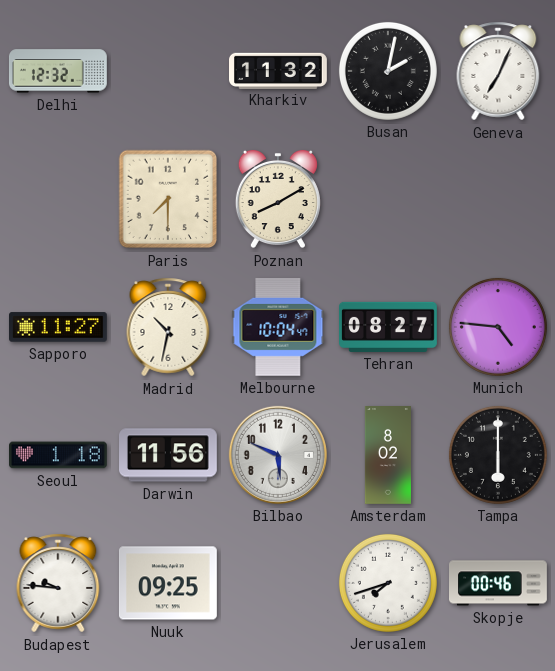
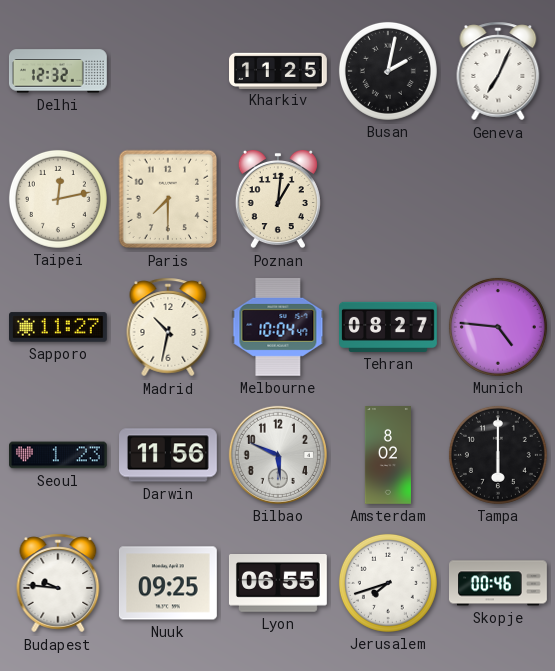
Kharkiv: 11:32 -> 11:25 (279, 70)
Taipei: none -> 12:13 (58, 199)
Poznan: 8:10 -> 1:01 (278, 199)
Seoul: 1:18 -> 1:23 (59, 455)
Lyon: none -> 06:55 (278, 584)
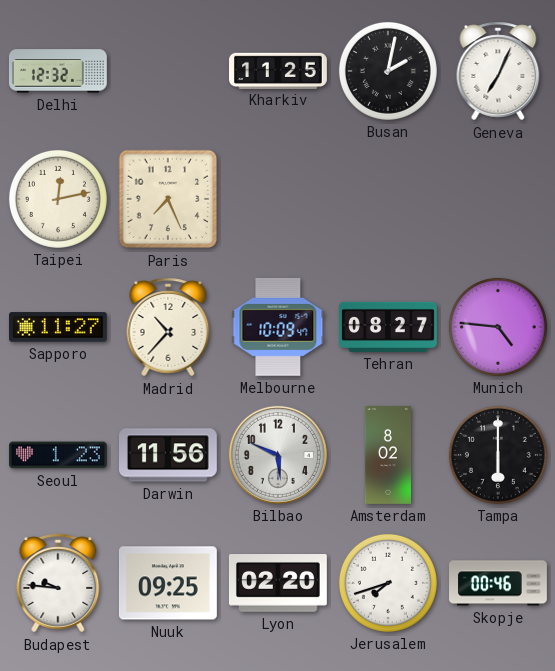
Paris: 7:30 -> 7:26 (168, 199)
Poznan: 1:01 -> none (278, 199)
Madrid: 10:32 -> 10:37 (168, 327)
Melbourne: 10:04 -> 10:09 (278, 327)
Lyon: 06:55 -> 02:20 (278, 584)
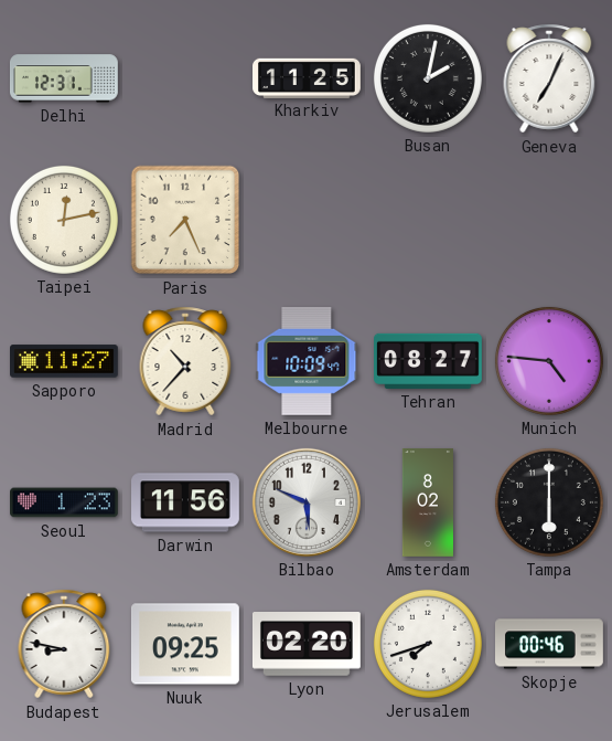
Delhi: 12:32 -> 12:31 (64, 78)
Budapest: 9:46 -> 8:47 (64, 644)
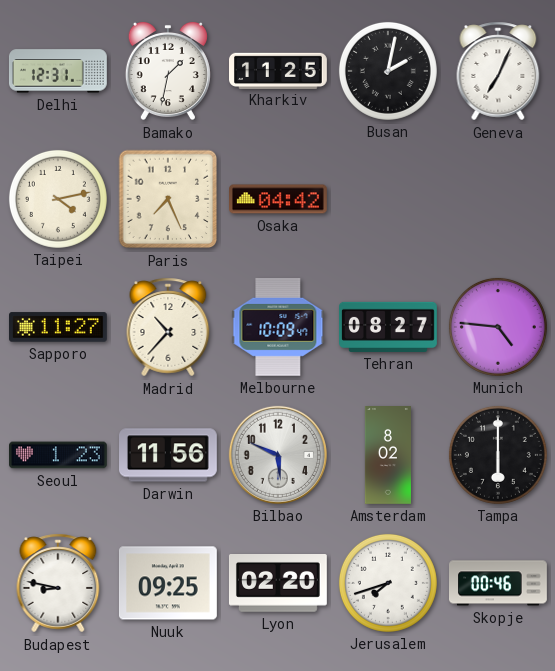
Bamako: none -> 1:32 (168, 71)
Taipei: 12:13 -> 4:13 (58, 199)
Osaka: none -> 04:42 (279, 199)
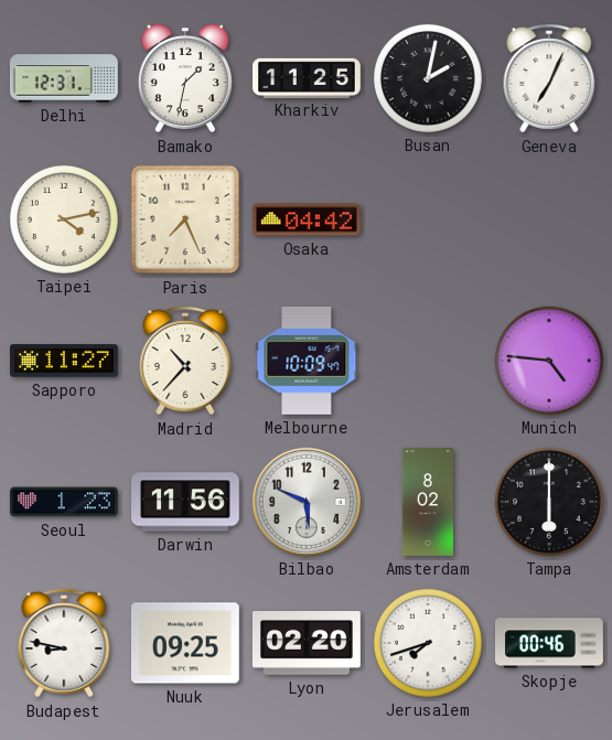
Tehran: 08:27 -> none (389, 327)
